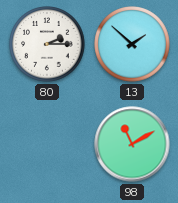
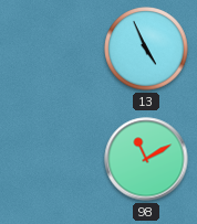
80: 2:15 -> none (47, 44)
13: 1:52 -> 4:56 (146, 49)
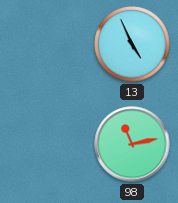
98: 11:10 -> 11:13 (132, 144)
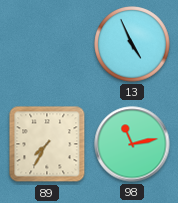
89: none -> 7:35 (47, 144)
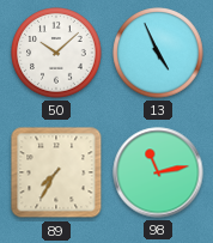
50: none -> 10:08 (56, 53)
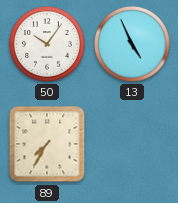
50: 10:08 -> 10:06 (47, 44)
98: 11:13 -> none (158, 172)
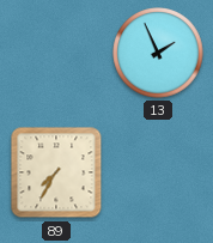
50: 10:06 -> none (47, 44)
13: 4:56 -> 1:56 (158, 53)
